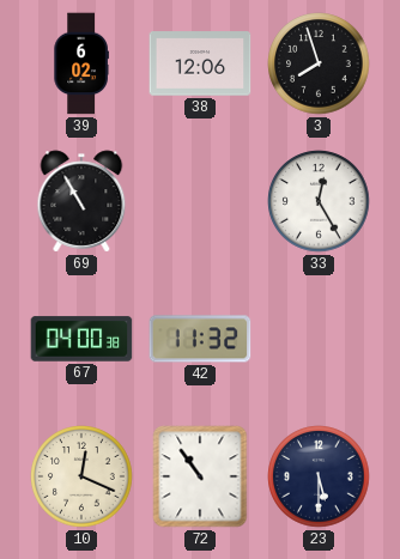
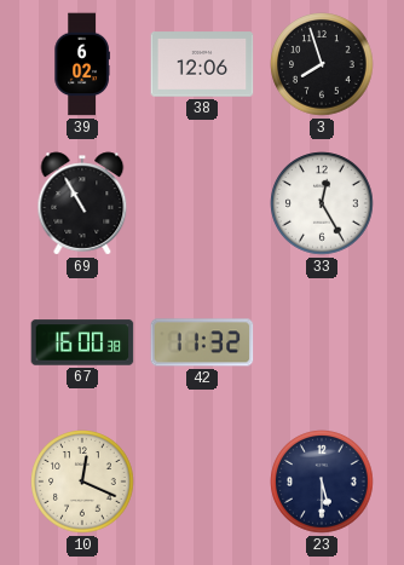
67: 04:00 -> 16:00 (82, 342)
72: 10:54 -> none (200, 476)
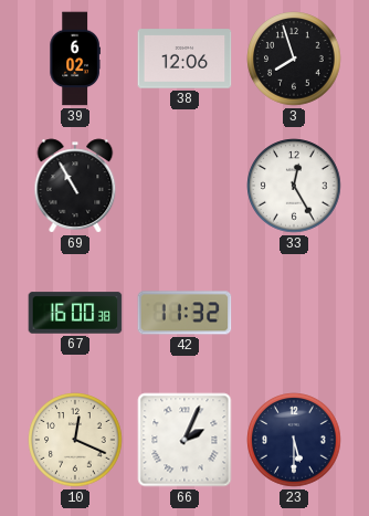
66: none -> 2:04 (184, 440)
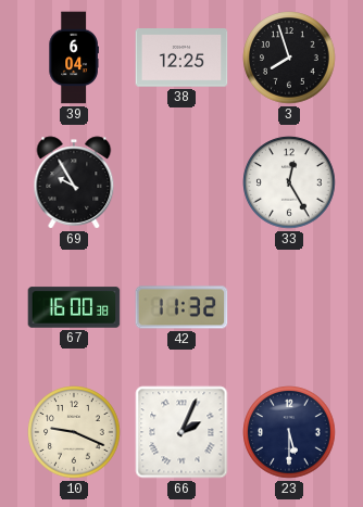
39: 6:02 -> 6:04 (74, 58)
38: 12:06 -> 12:25 (181, 58)
69: 10:55 -> 9:55 (74, 182)
10: 12:19 -> 9:19 (74, 432)
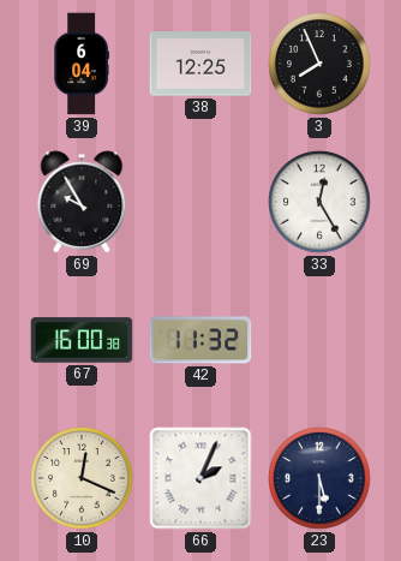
3: 7:57 -> 7:56 (319, 64)
10: 9:19 -> 12:19 (82, 478)
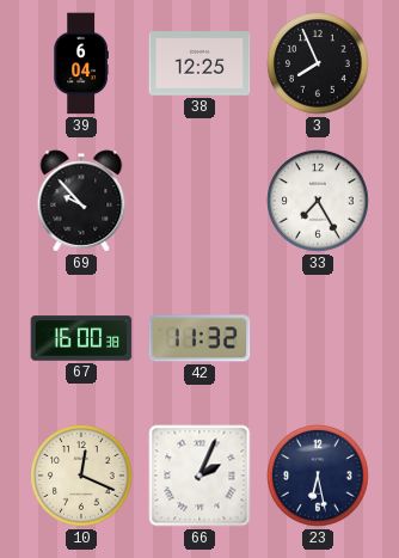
69: 9:55 -> 9:53 (81, 201)
33: 12:25 -> 7:25 (318, 201)
23: 5:30 -> 6:28 (318, 476)
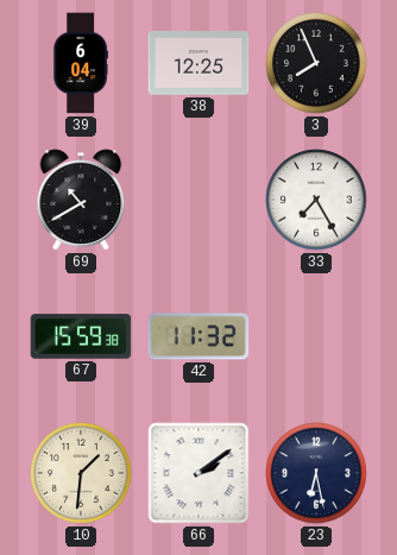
69: 9:53 -> 10:40 (81, 200)
67: 16:00 -> 15:59 (81, 336)
10: 12:19 -> 1:31 (81, 473)
66: 2:04 -> 2:09 (198, 473)
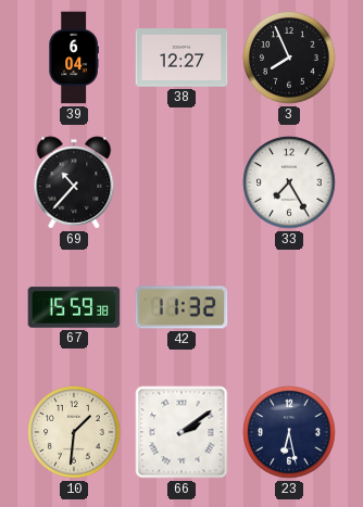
38: 12:25 -> 12:27 (181, 58)
69: 10:40 -> 10:37 (74, 182)
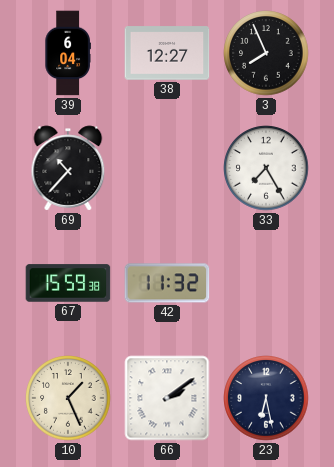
10: 1:31 -> 1:26 (68, 398)
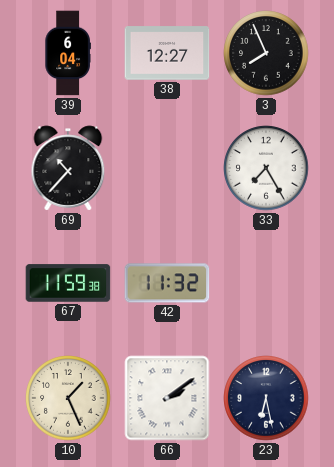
67: 15:59 -> 11:59 (68, 283)
